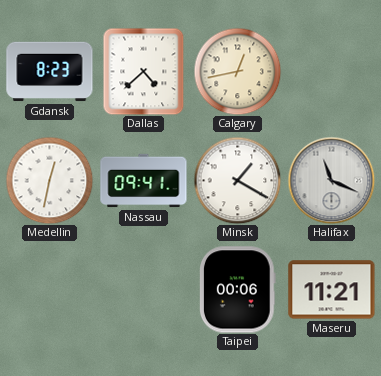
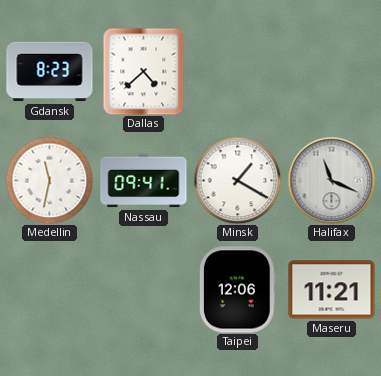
Calgary: 12:43 -> none (237, 71)
Medellin: 12:32 -> 11:32 (49, 180)
Taipei: 00:06 -> 12:06 (237, 290)
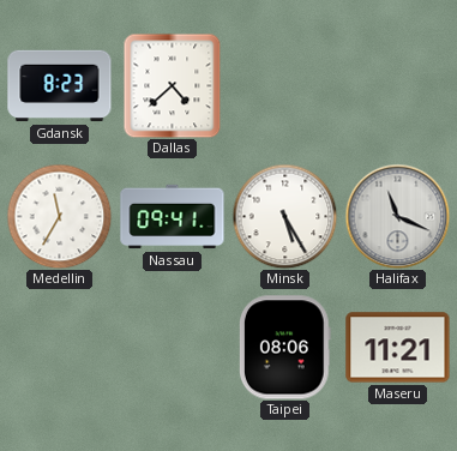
Medellin: 11:32 -> 11:35 (59, 216)
Minsk: 1:20 -> 5:25 (284, 216)
Taipei: 12:06 -> 08:06 (284, 348)
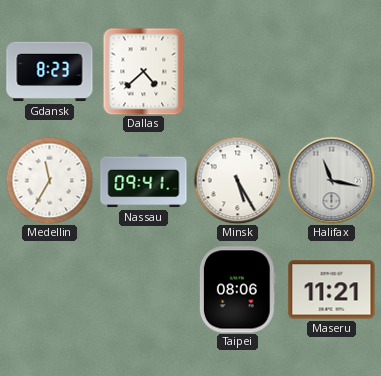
Halifax: 11:19 -> 11:17 (331, 180)
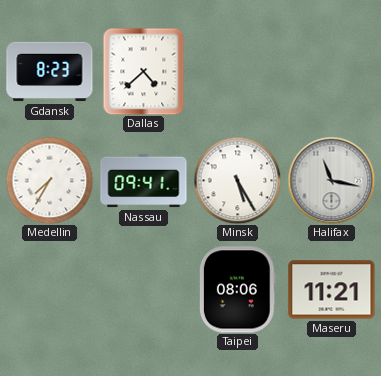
Medellin: 11:35 -> 7:35 (49, 180)
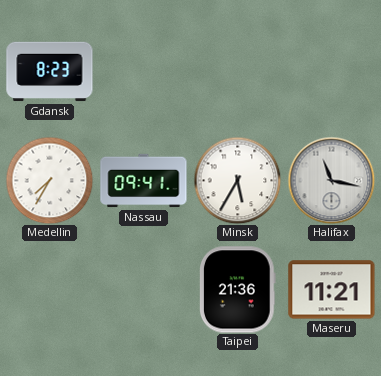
Dallas: 4:38 -> none (144, 71)
Minsk: 5:25 -> 5:35 (237, 180)
Taipei: 08:06 -> 21:36 (237, 290)
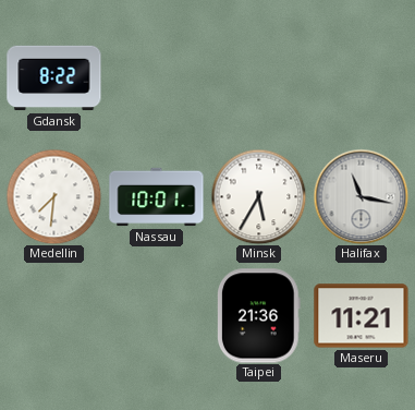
Gdansk: 8:23 -> 8:22 (54, 79)
Medellin: 7:35 -> 7:31 (53, 196)
Nassau: 09:41 -> 10:01 (157, 197)
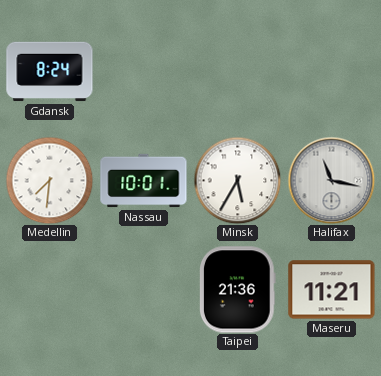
Gdansk: 8:22 -> 8:24 (50, 72)
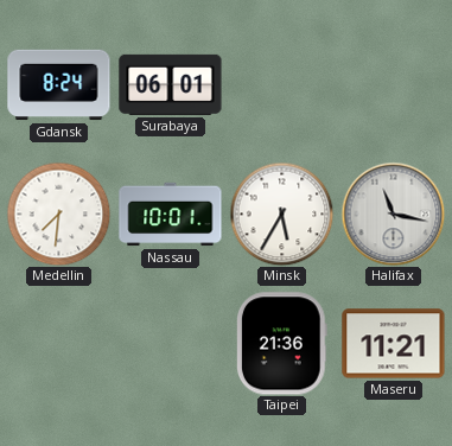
Surabaya: none -> 06:01 (171, 84)
